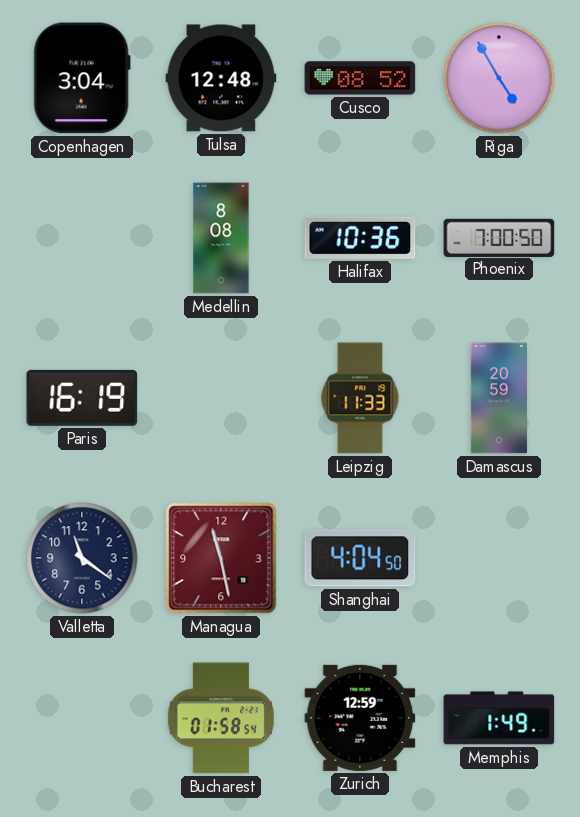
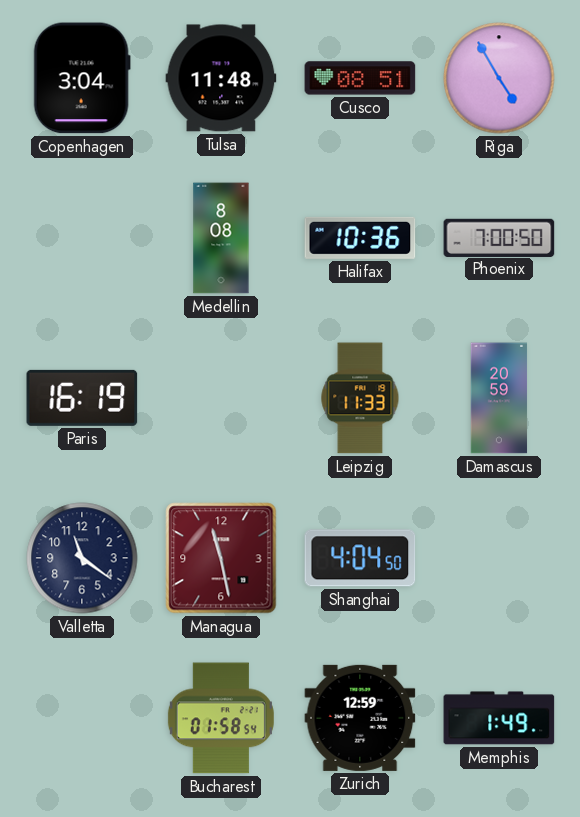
Tulsa: 12:48 -> 11:48 (221, 78)
Cusco: 08:52 -> 08:51 (360, 78)
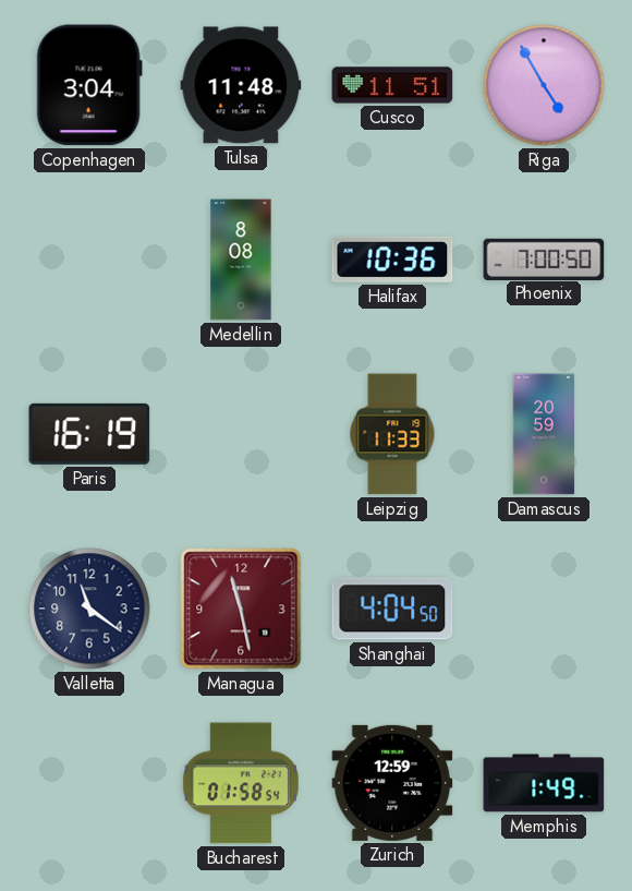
Cusco: 08:51 -> 11:51 (392, 85)
